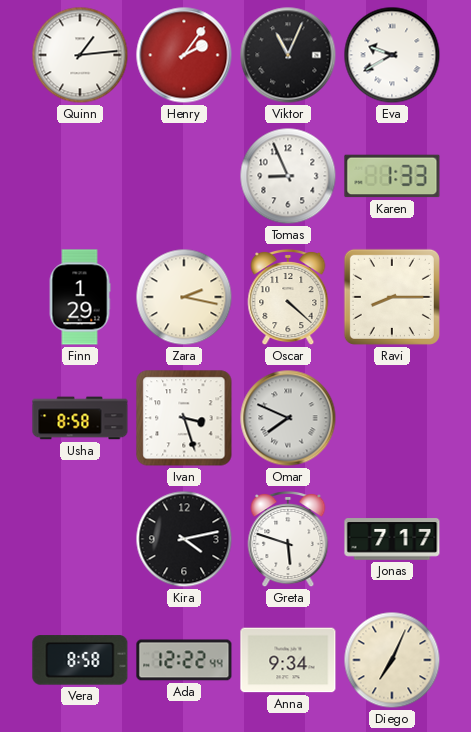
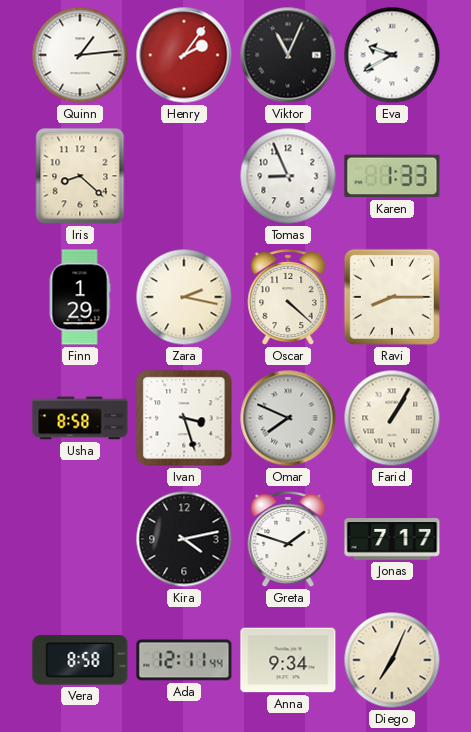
Iris: none -> 8:22 (80, 176)
Farid: none -> 1:05 (392, 418)
Greta: 5:48 -> 1:48 (288, 539)
Ada: 12:22 -> 12:11 (184, 660)
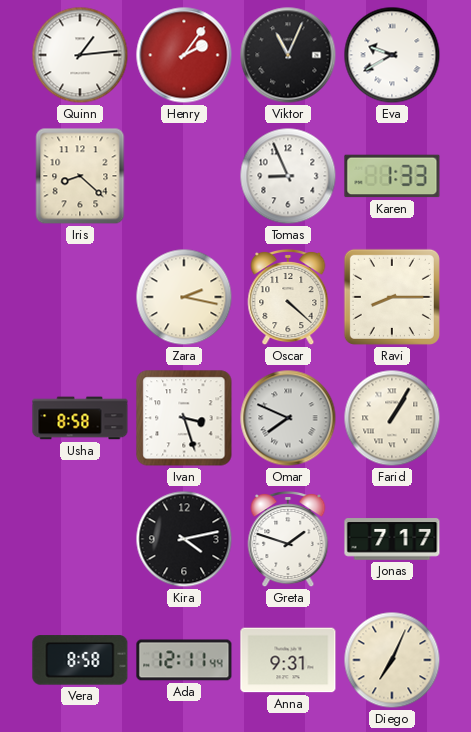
Finn: 1:29 -> none (80, 297)
Anna: 9:34 -> 9:31 (288, 660)
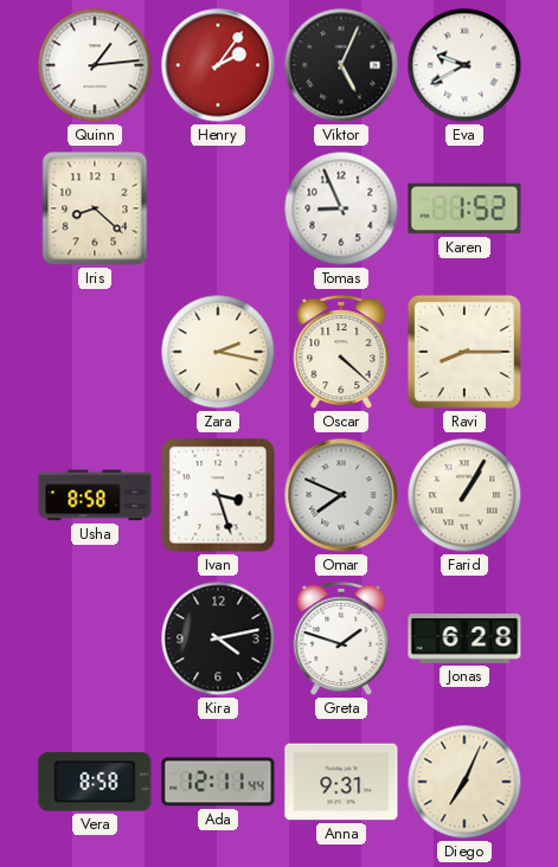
Viktor: 11:04 -> 5:04 (341, 65)
Karen: 1:33 -> 1:52 (464, 208)
Jonas: 7:17 -> 6:28 (464, 638)
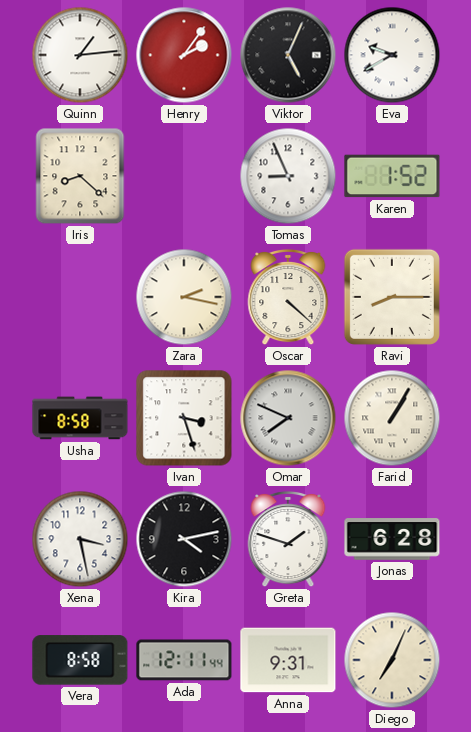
Xena: none -> 3:28 (80, 539)
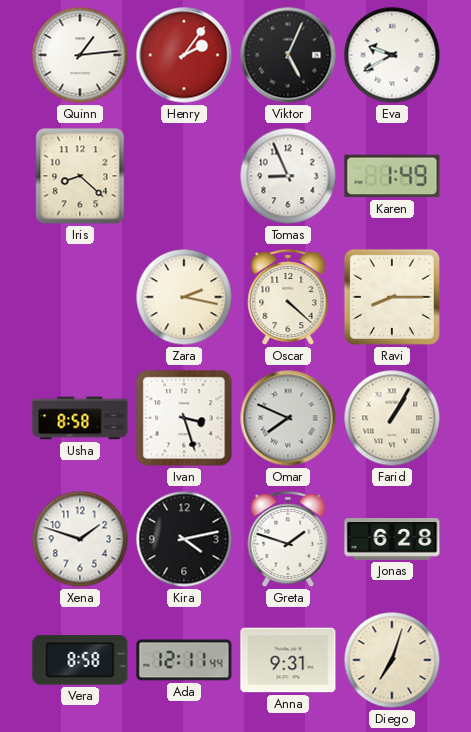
Karen: 1:52 -> 1:49 (392, 176)
Xena: 3:28 -> 1:48 (80, 539)
Diego: 7:04 -> 7:03 (392, 660)
